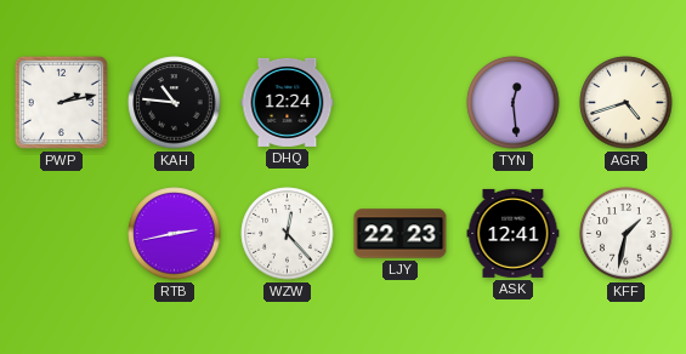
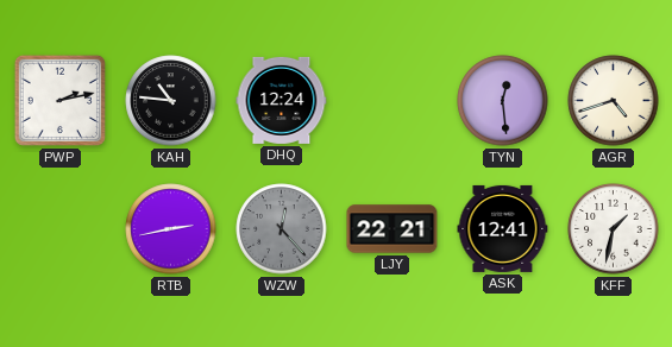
WZW dial: white -> grey (282, 229)
LJY: 22:23 -> 22:21 (392, 229)
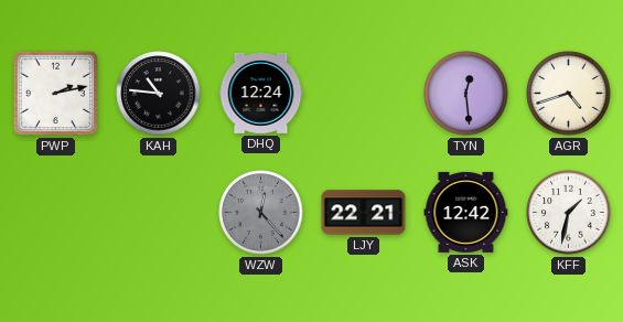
RTB: 2:43 -> none (171, 229)
ASK: 12:41 -> 12:42 (466, 212)
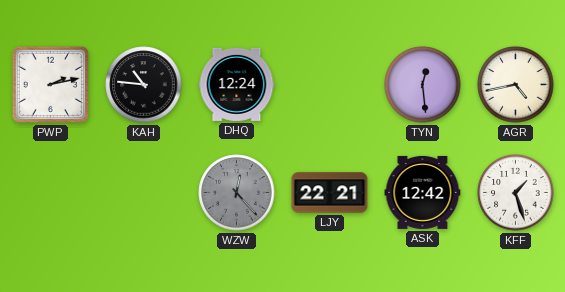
AGR: 4:42 -> 4:43 (516, 85)
KFF: 1:32 -> 1:27 (516, 193)
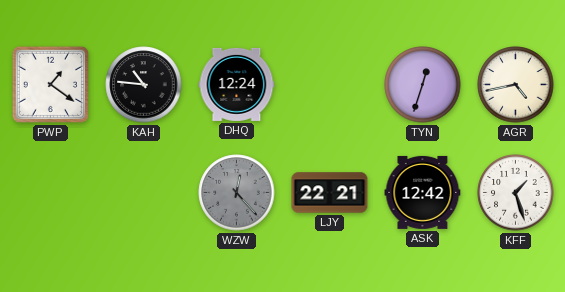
PWP: 2:13 -> 1:21 (50, 84)
TYN: 12:29 -> 12:33 (423, 85)
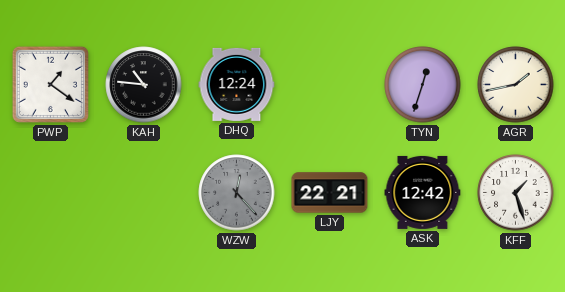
AGR: 4:43 -> 1:43 (516, 85)
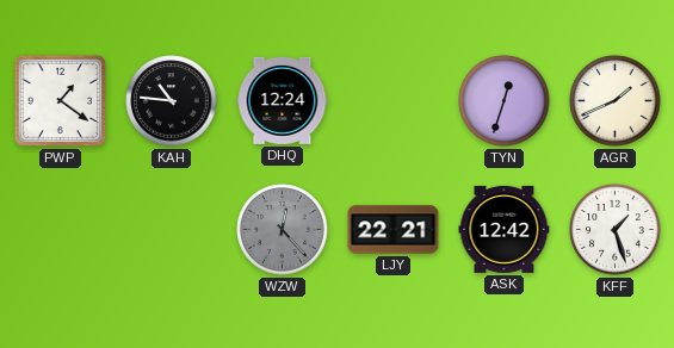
AGR: 1:43 -> 1:41 (616, 101)
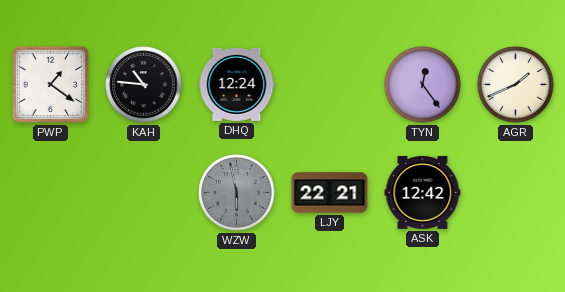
TYN: 12:33 -> 12:24 (423, 85)
WZW: 12:23 -> 5:58 (237, 193)
KFF: 1:27 -> none (616, 230)
